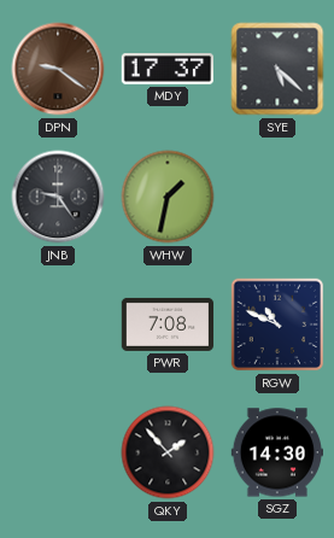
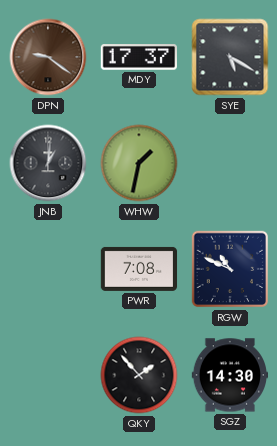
SYE: 5:22 -> 5:20 (230, 57)
JNB: 9:24 -> 1:01 (48, 163)
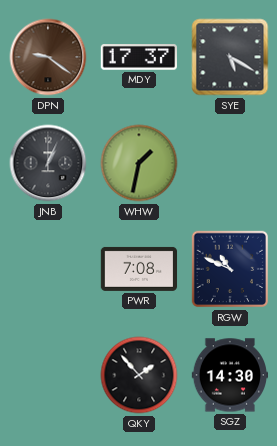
JNB: 1:01 -> 1:04 (48, 163)
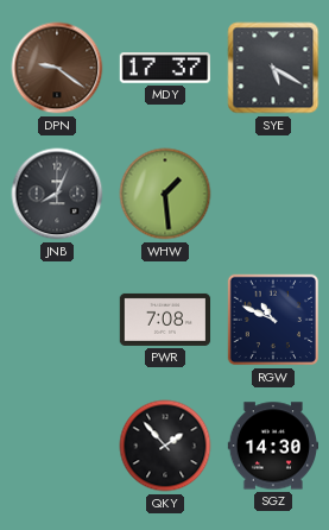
JNB: 1:04 -> 8:04 (57, 194)
WHW: 1:32 -> 1:29 (165, 194)
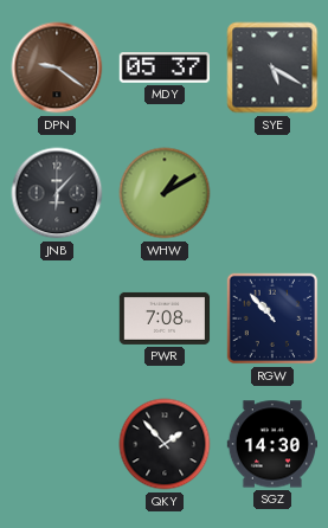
MDY: 17:37 -> 05:37 (163, 67)
JNB: 8:04 -> 6:07 (57, 193)
WHW: 1:29 -> 1:10 (165, 193)
RGW: 10:49 -> 10:53 (272, 318)
